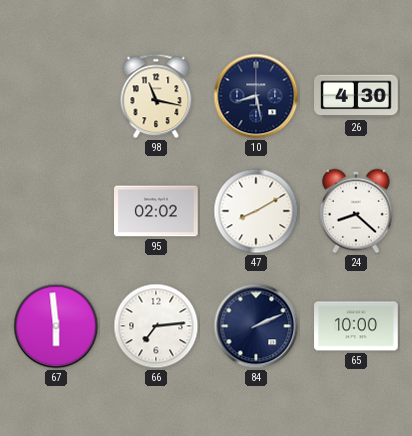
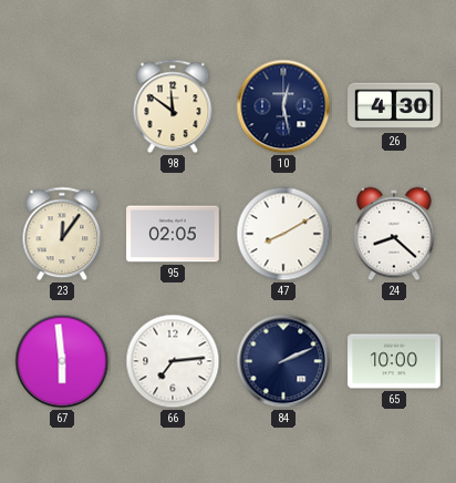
98: 11:17 -> 11:51 (173, 106)
10: 8:28 -> 12:28 (283, 106)
23: none -> 12:06 (62, 234)
95: 02:02 -> 02:05 (173, 234)
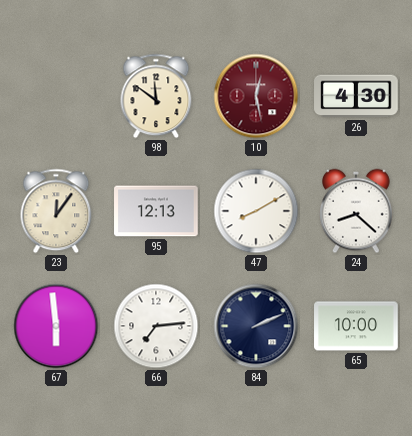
10 dial: navy -> burgundy (256, 96)
95: 02:05 -> 12:13 (156, 211)
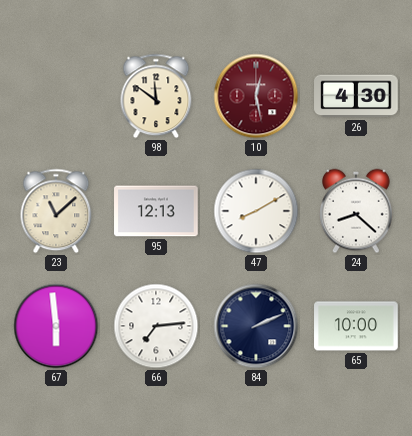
23: 12:06 -> 11:08 (56, 211)
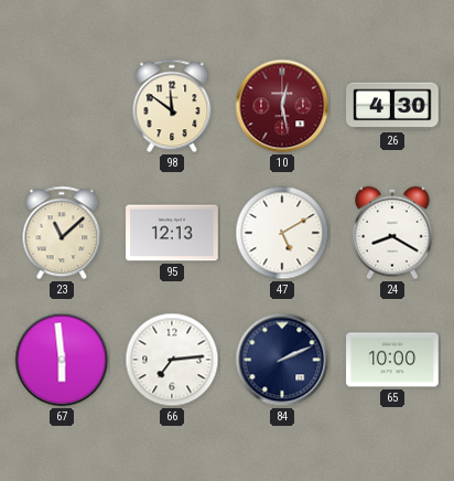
47: 8:10 -> 5:10 (282, 233)
24: 8:22 -> 8:20 (393, 233)
